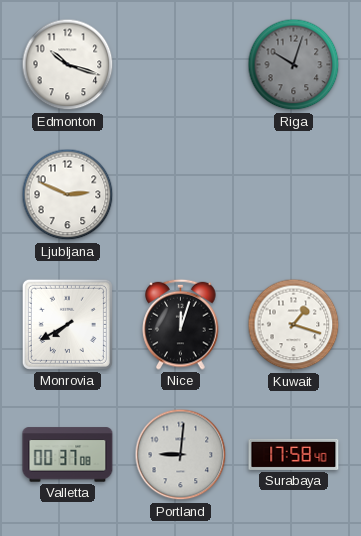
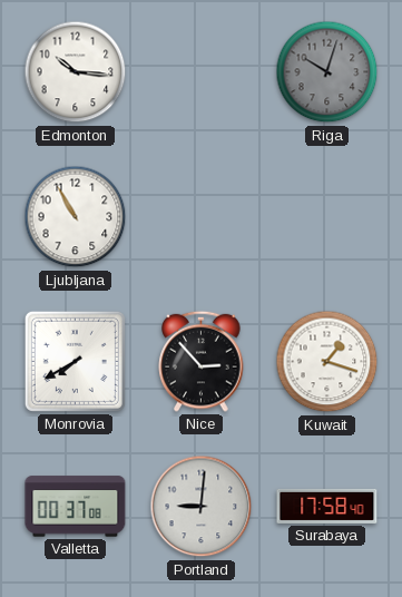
Edmonton: 10:18 -> 10:16 (76, 72)
Ljubljana: 2:49 -> 10:55 (76, 217)
Nice: 12:03 -> 2:53 (202, 361)
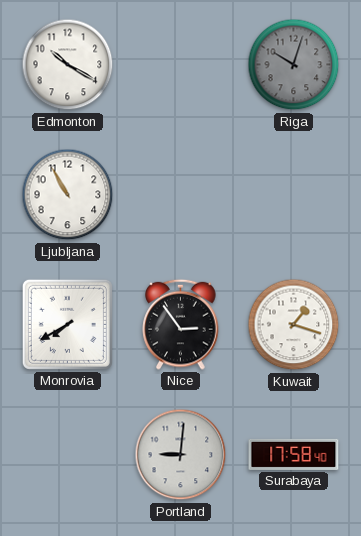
Edmonton: 10:16 -> 10:20 (68, 65)
Nice: 2:53 -> 2:54 (181, 324)
Valletta: 00:37 -> none (76, 507)
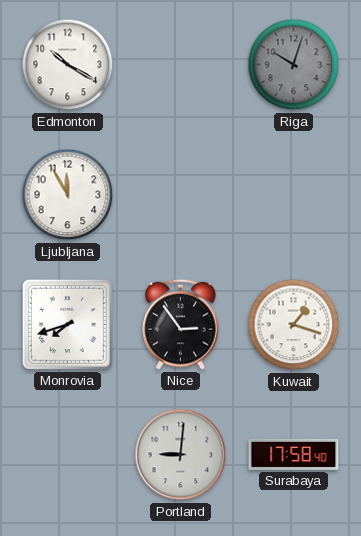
Ljubljana: 10:55 -> 11:55 (68, 195)
Monrovia: 7:40 -> 7:42 (67, 324)
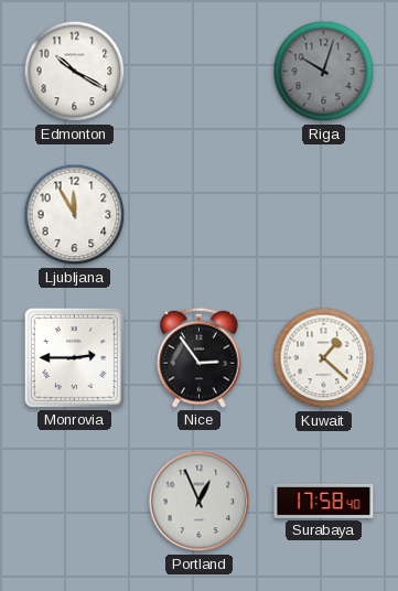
Monrovia: 7:42 -> 2:45 (74, 357)
Kuwait: 1:18 -> 1:22 (324, 358)
Portland: 9:01 -> 12:56 (200, 502)
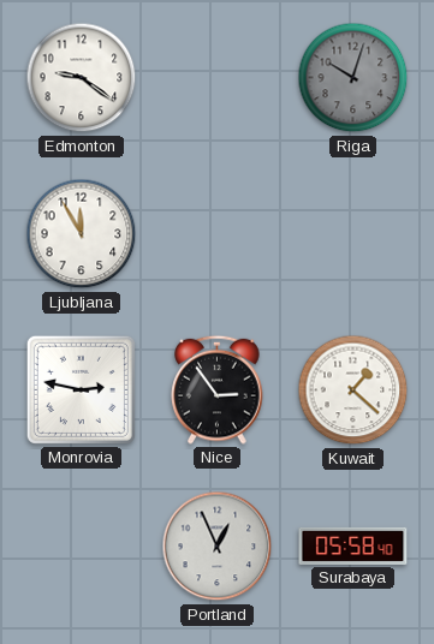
Edmonton: 10:20 -> 9:21 (82, 78)
Monrovia: 2:45 -> 2:47 (81, 389)
Surabaya: 17:58 -> 05:58 (353, 545)
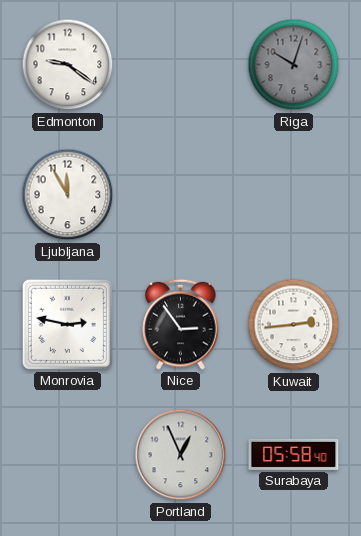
Kuwait: 1:22 -> 2:44 (294, 325)
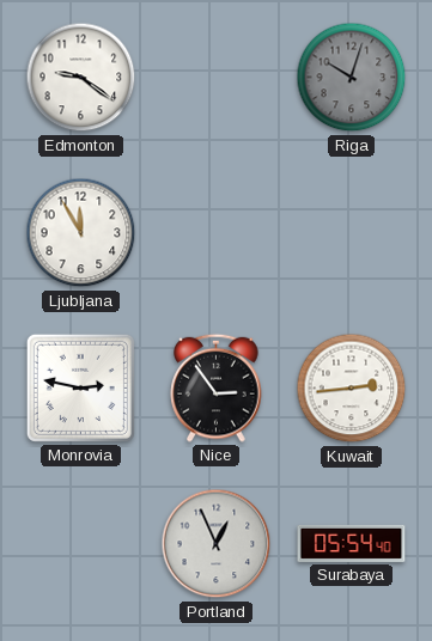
Surabaya: 05:58 -> 05:54 (352, 543)
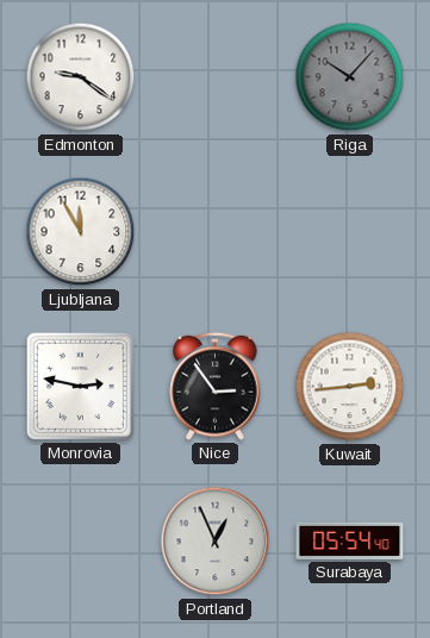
Riga: 10:03 -> 10:07 (350, 77)
